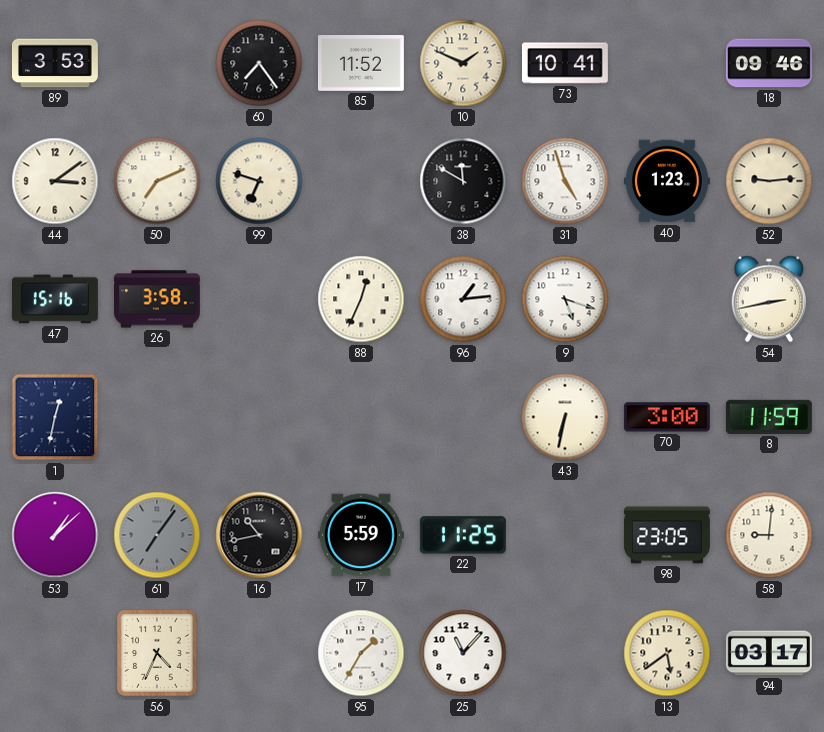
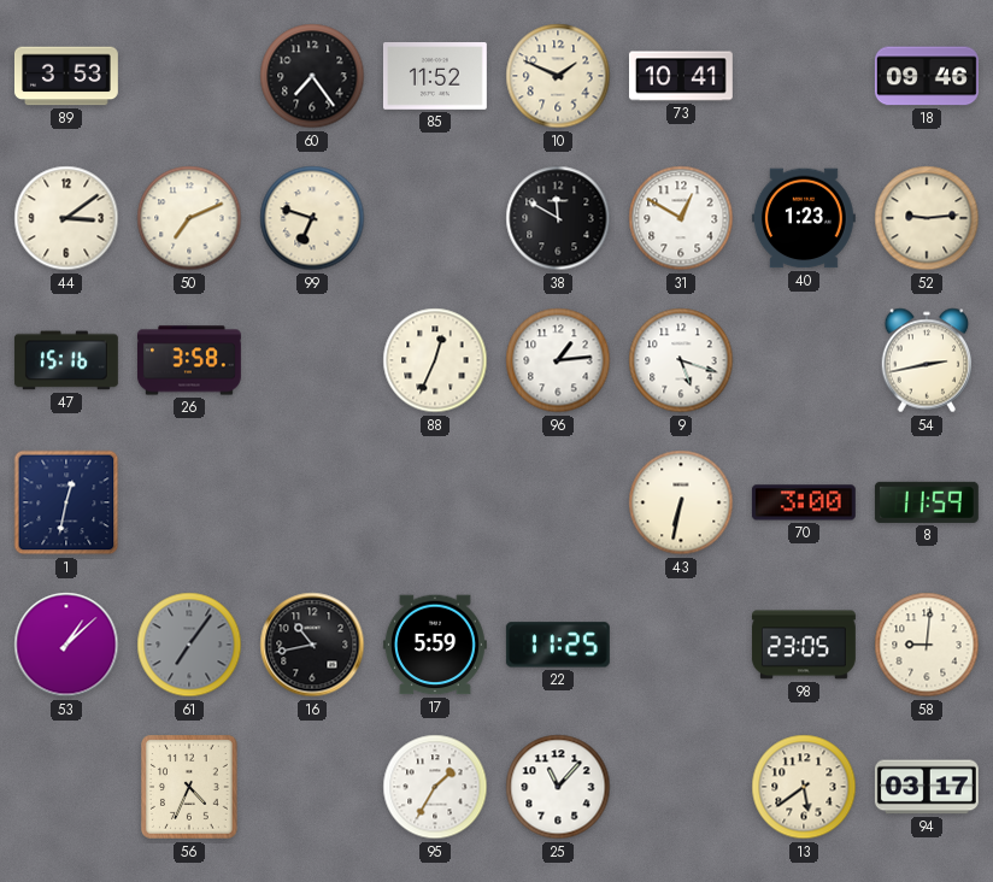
31: 4:57 -> 12:50 (681, 218)
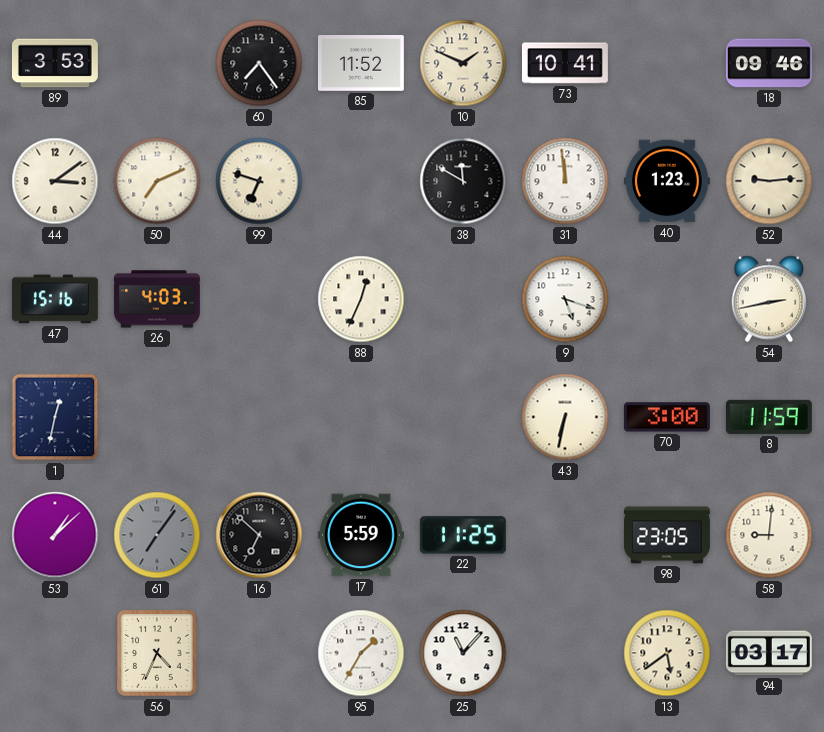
31: 12:50 -> 11:59 (565, 181)
26: 3:58 -> 4:03 (157, 299)
96: 1:14 -> none (558, 360)
16: 10:43 -> 6:52 (259, 535)
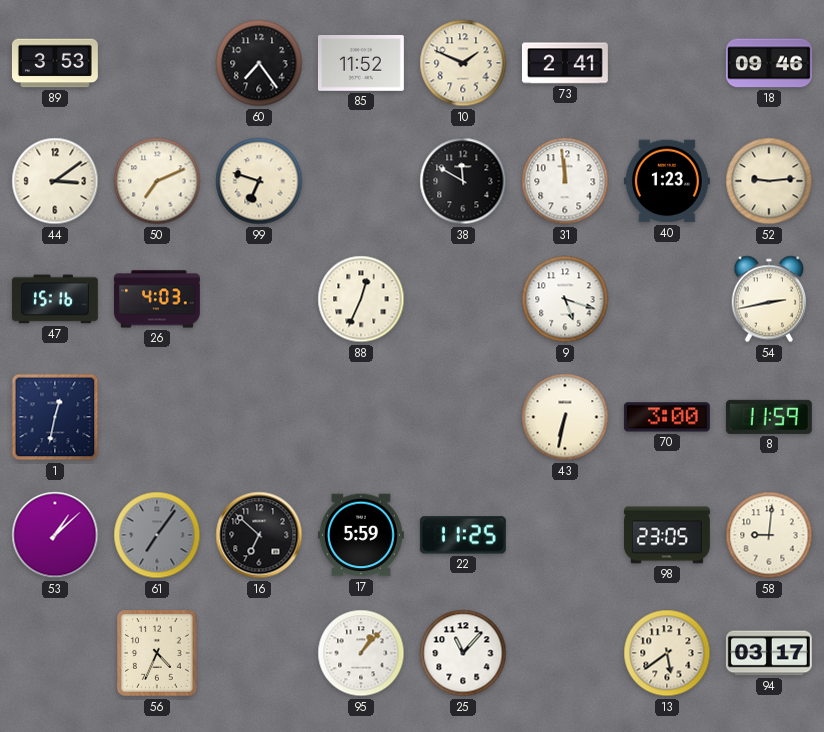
73: 10:41 -> 2:41 (565, 63)
95: 1:35 -> 1:07 (361, 653)
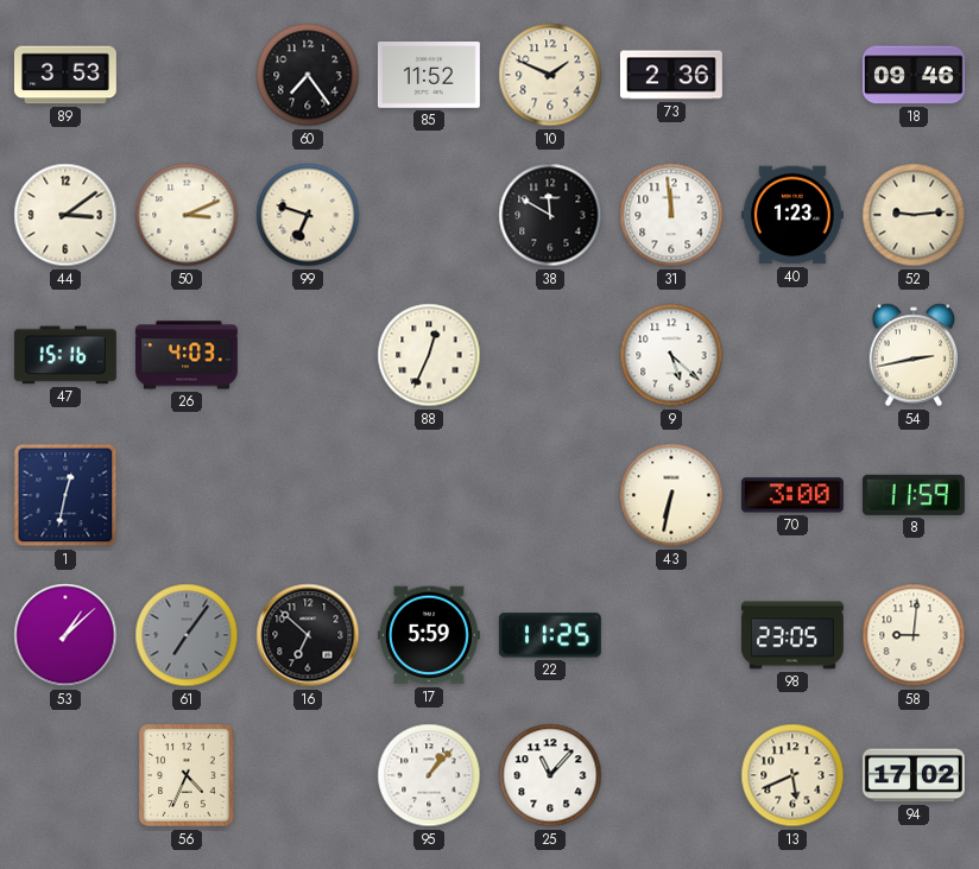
73: 2:41 -> 2:36 (671, 75)
50: 7:11 -> 3:11 (187, 215)
9: 5:18 -> 5:22 (671, 355)
13: 5:39 -> 5:41 (792, 775)
94: 03:17 -> 17:02 (914, 775)
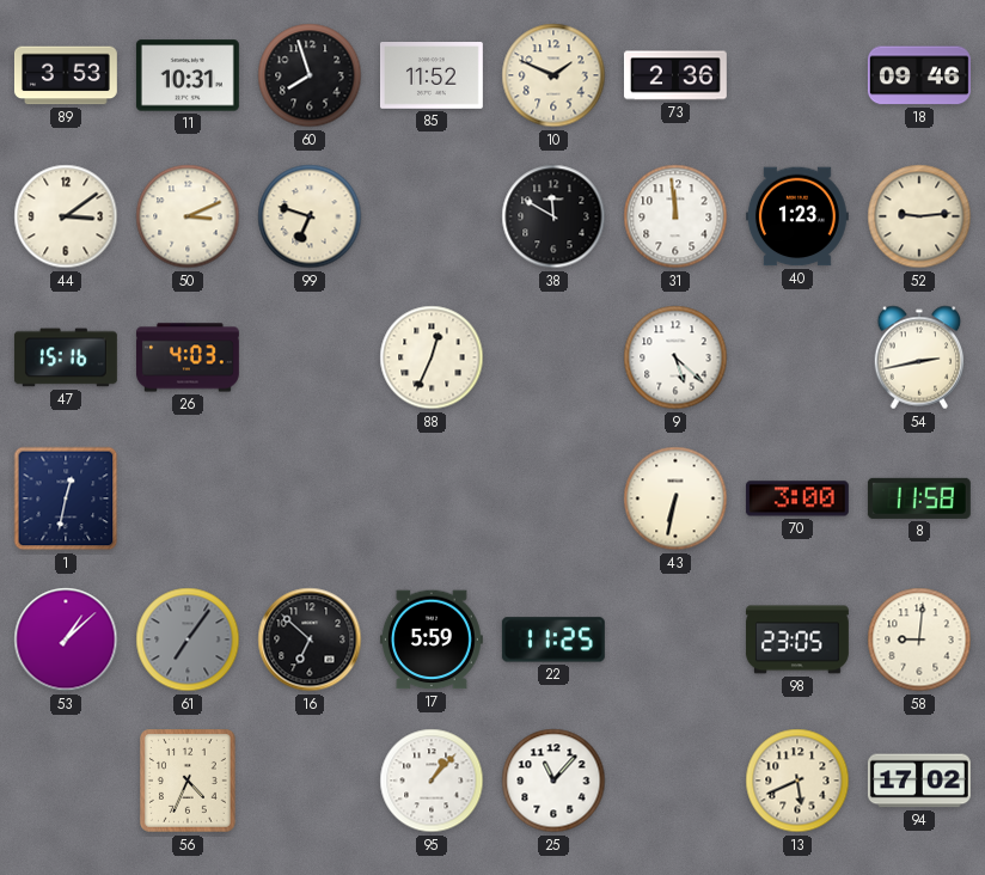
11: none -> 10:31 (188, 75)
60: 7:24 -> 7:57 (310, 75)
8: 11:59 -> 11:58 (919, 498)
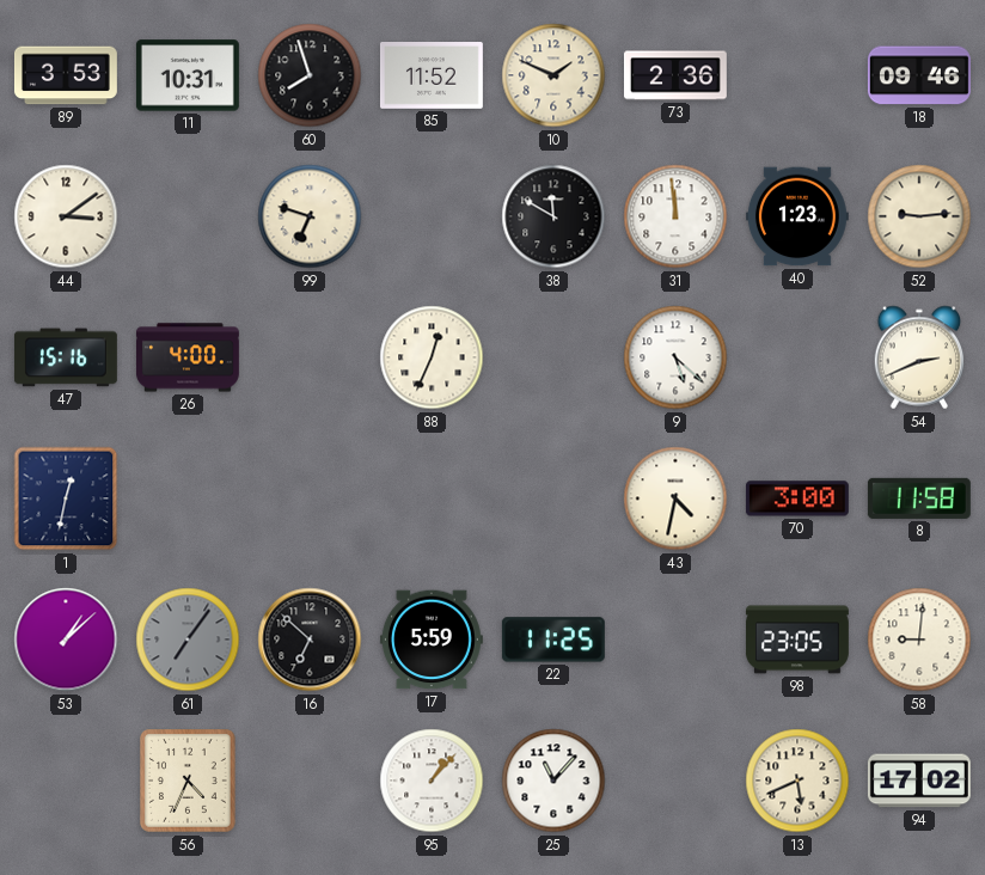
50: 3:11 -> none (188, 216)
26: 4:03 -> 4:00 (188, 357)
54: 2:43 -> 2:41 (919, 357)
43: 6:32 -> 4:32 (675, 498)
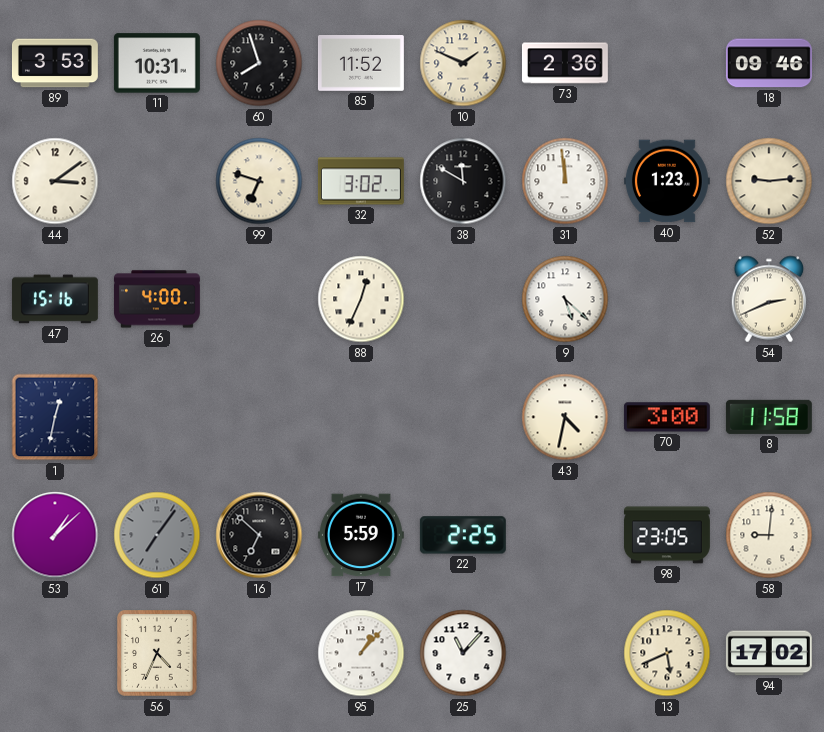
32: none -> 3:02 (361, 181)
22: 11:25 -> 2:25 (463, 535)
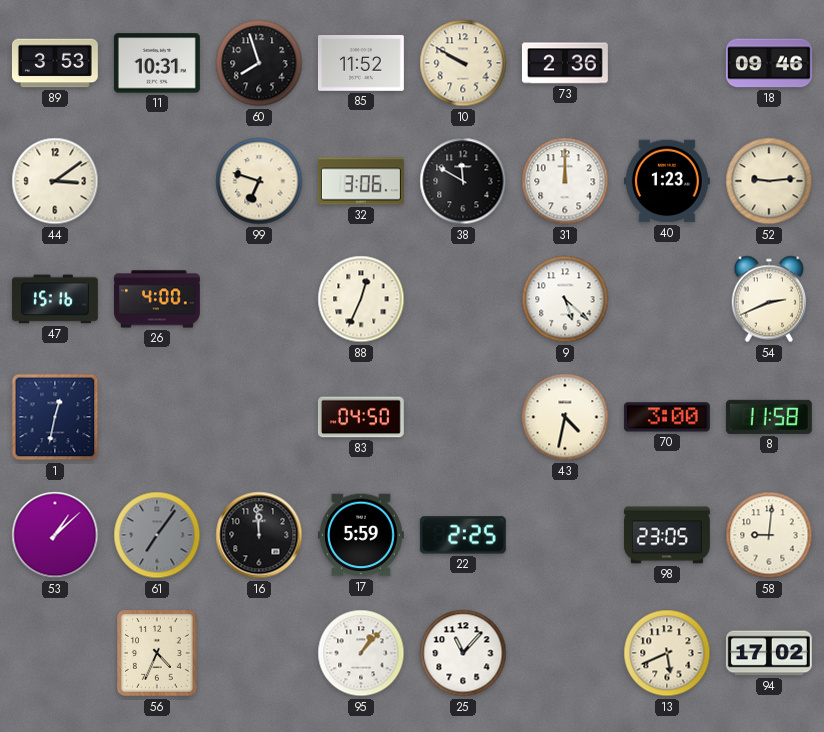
10: 1:49 -> 9:50 (463, 63)
32: 3:02 -> 3:06 (361, 181)
31: 11:59 -> 12:00 (565, 181)
83: none -> 04:50 (361, 417)
16: 6:52 -> 11:59 (259, 535)
